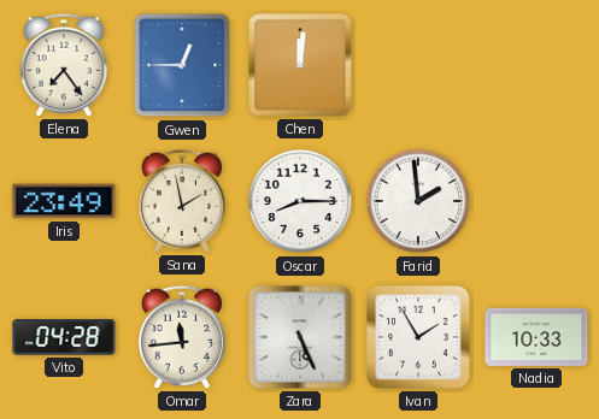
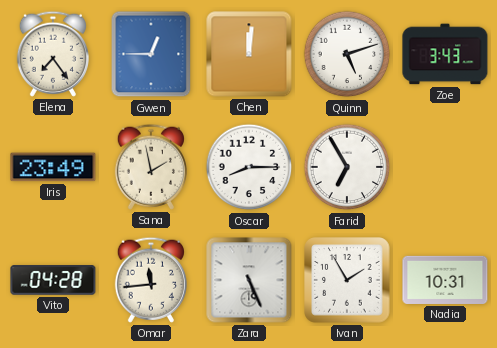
Quinn: none -> 5:12 (347, 54)
Zoe: none -> 3:43 (445, 54)
Farid: 1:59 -> 6:55 (347, 167)
Nadia: 10:33 -> 10:31 (445, 280)
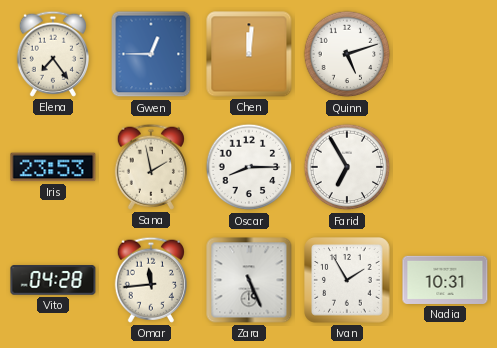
Zoe: 3:43 -> none (445, 54)
Iris: 23:49 -> 23:53 (53, 167)
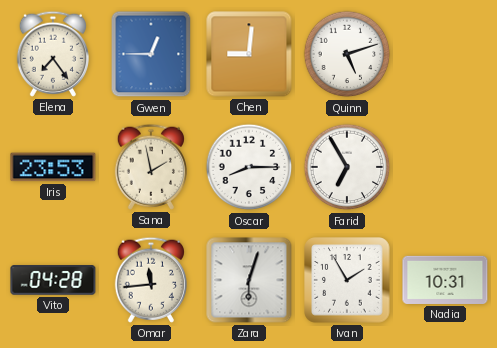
Chen: 12:01 -> 9:01 (249, 54)
Zara: 5:26 -> 6:03 (249, 280)
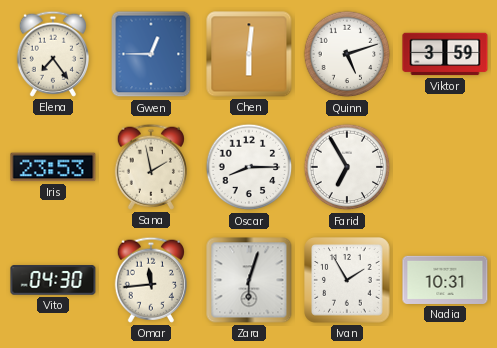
Chen: 9:01 -> 6:01 (249, 54)
Viktor: none -> 3:59 (445, 54)
Vito: 04:28 -> 04:30 (53, 280)
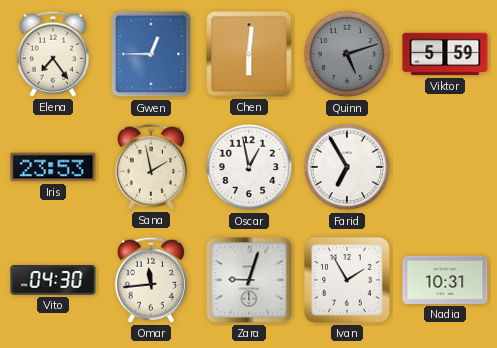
Quinn dial: white -> grey (347, 54)
Viktor: 3:59 -> 5:59 (445, 54)
Oscar: 8:15 -> 12:58 (249, 167)
Zara: 6:03 -> 9:03 (249, 280)
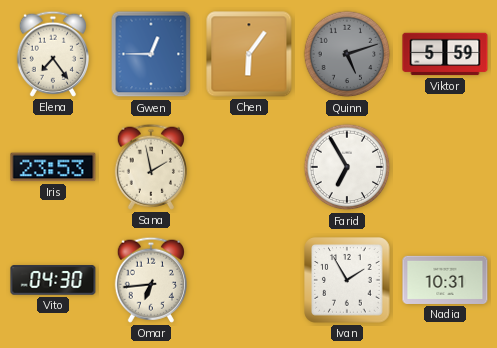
Chen: 6:01 -> 6:06 (249, 54)
Oscar: 12:58 -> none (249, 167)
Omar: 11:44 -> 6:44 (150, 280)
Zara: 9:03 -> none (249, 280)
